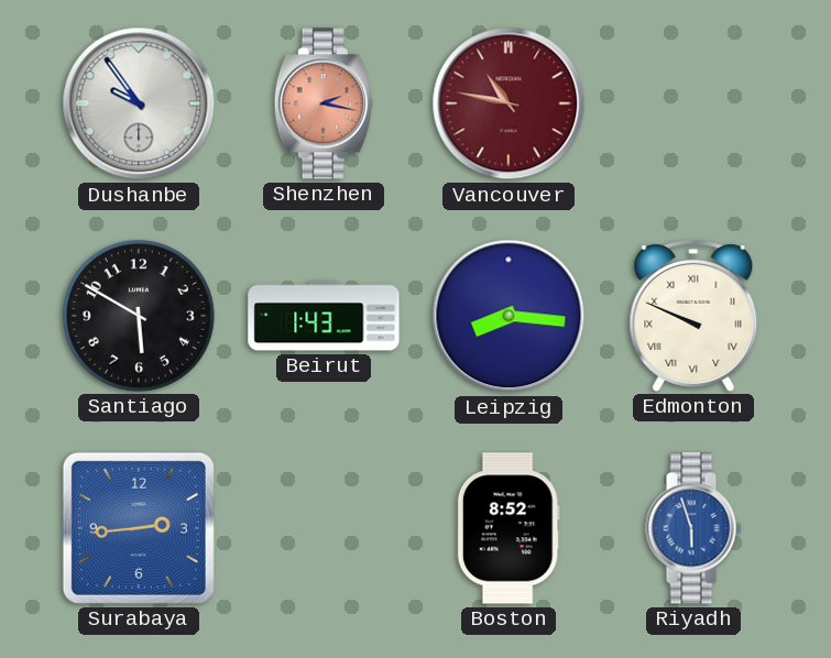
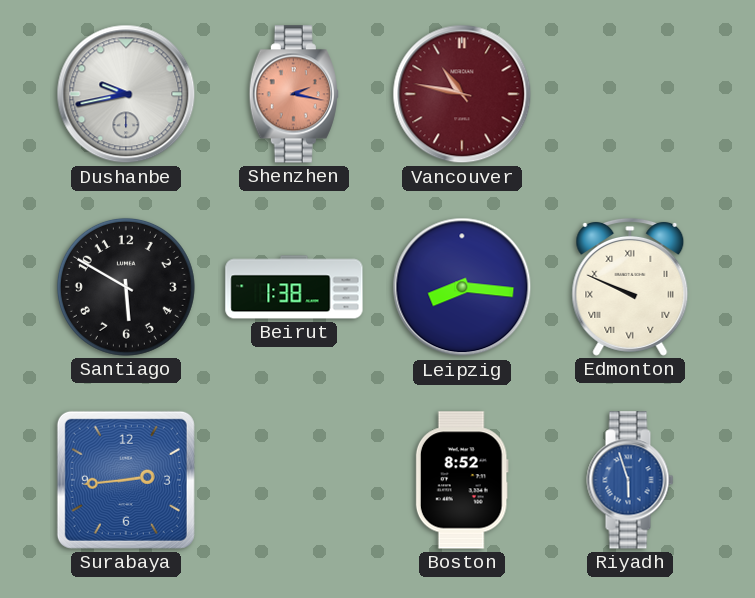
Dushanbe: 9:54 -> 9:43 (126, 94)
Beirut: 1:43 -> 1:38 (294, 287)
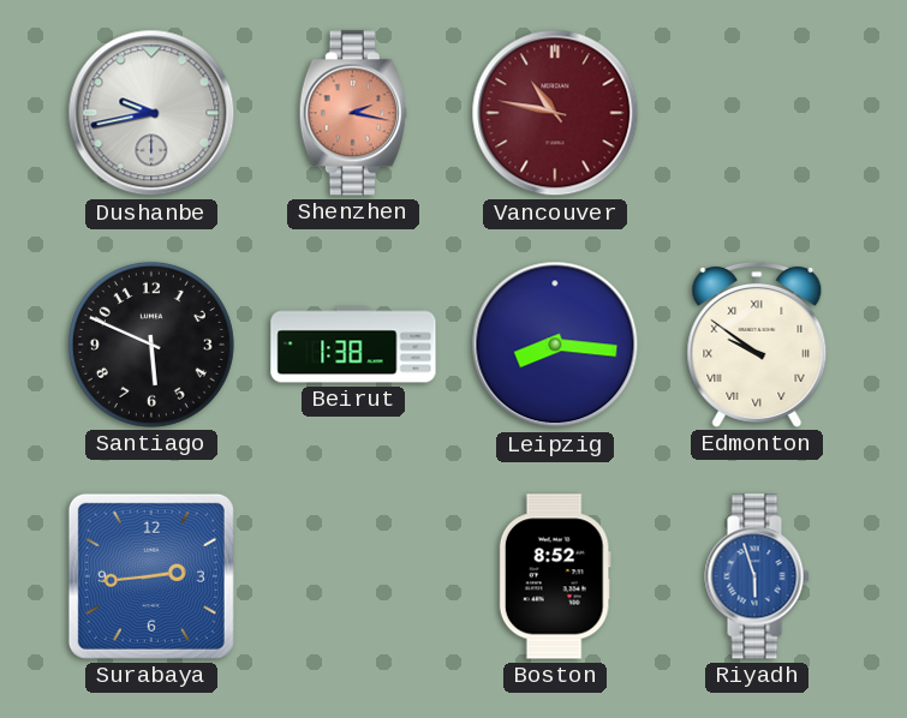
Santiago: 5:50 -> 5:49 (151, 345)
Edmonton: 9:49 -> 9:51 (757, 345)
